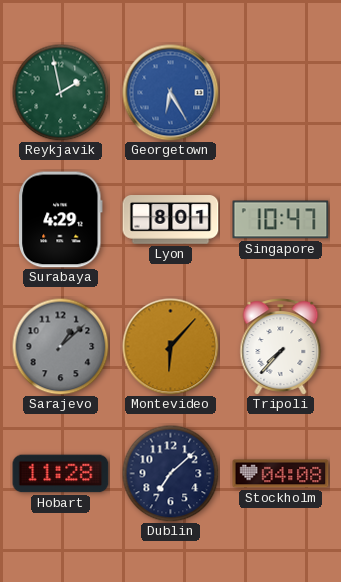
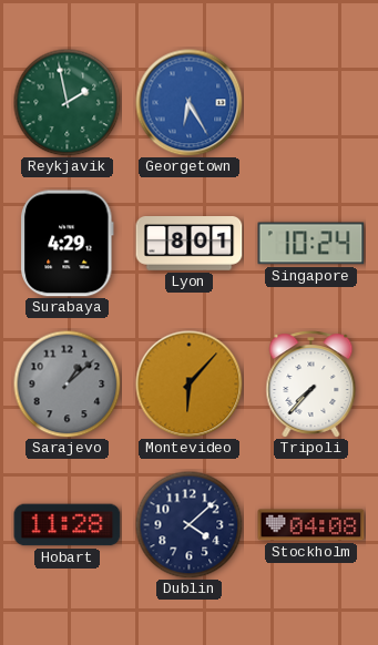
Singapore: 10:47 -> 10:24 (311, 244)
Dublin: 7:08 -> 4:08 (188, 524)
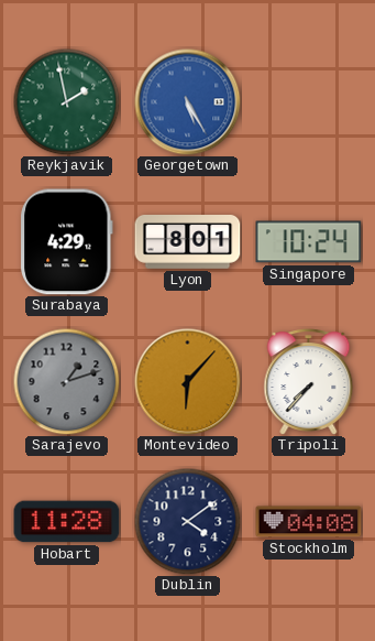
Georgetown: 6:25 -> 5:25 (188, 102)
Sarajevo: 1:08 -> 1:12 (66, 381)
Dublin: 4:08 -> 4:09 (187, 521)
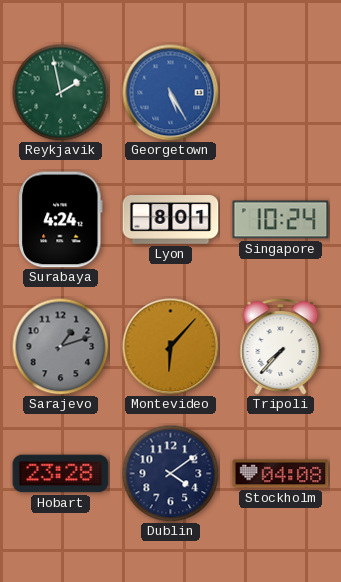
Surabaya: 4:29 -> 4:24 (61, 220)
Hobart: 11:28 -> 23:28 (61, 474)
